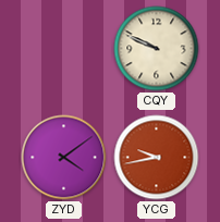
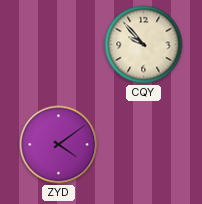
CQY: 9:49 -> 9:53 (144, 45)
YCG: 9:43 -> none (157, 158)
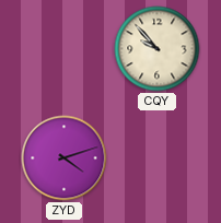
ZYD: 4:09 -> 4:12 (65, 159)
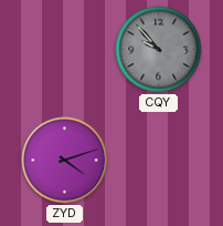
CQY dial: cream -> grey (159, 50)
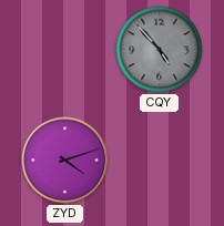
CQY: 9:53 -> 4:53 (160, 50)
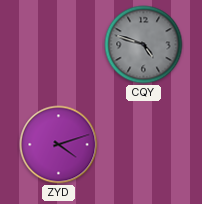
CQY: 4:53 -> 4:48 (144, 45)
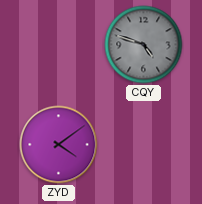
ZYD: 4:12 -> 4:09 (59, 145)
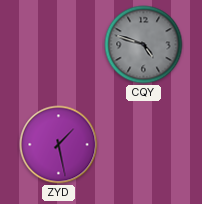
ZYD: 4:09 -> 1:28 (59, 145)
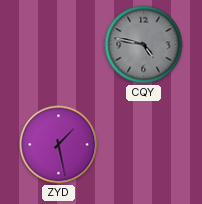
CQY: 4:48 -> 4:47 (144, 45)
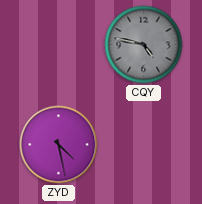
ZYD: 1:28 -> 4:28 (59, 145)
